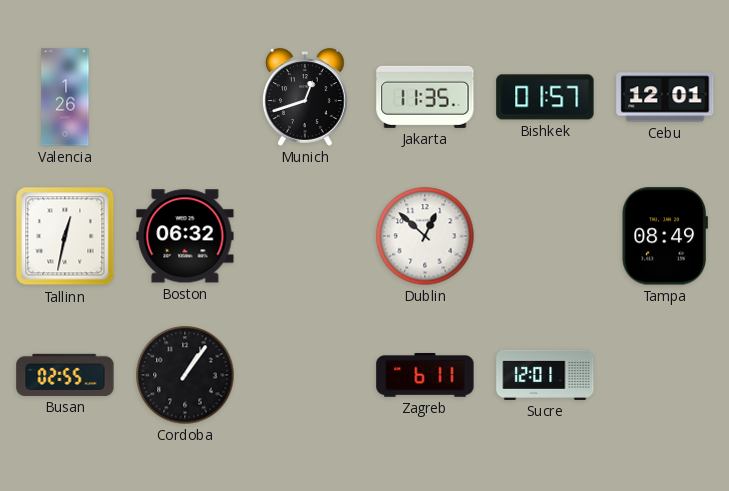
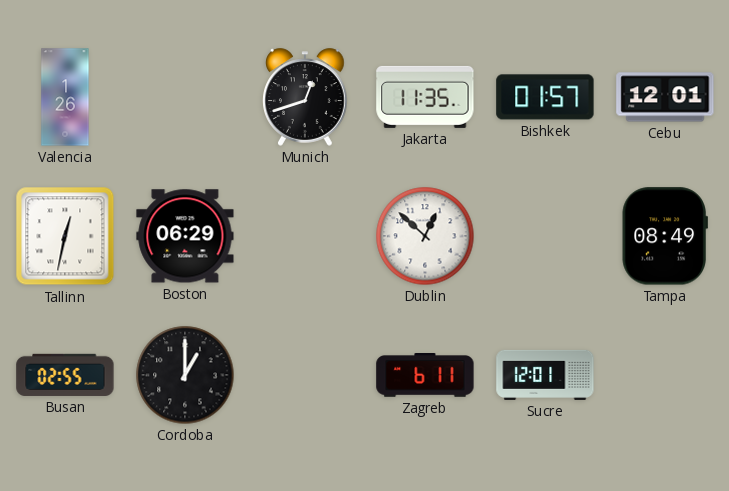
Boston: 06:32 -> 06:29 (185, 236)
Cordoba: 1:06 -> 1:00 (185, 375)
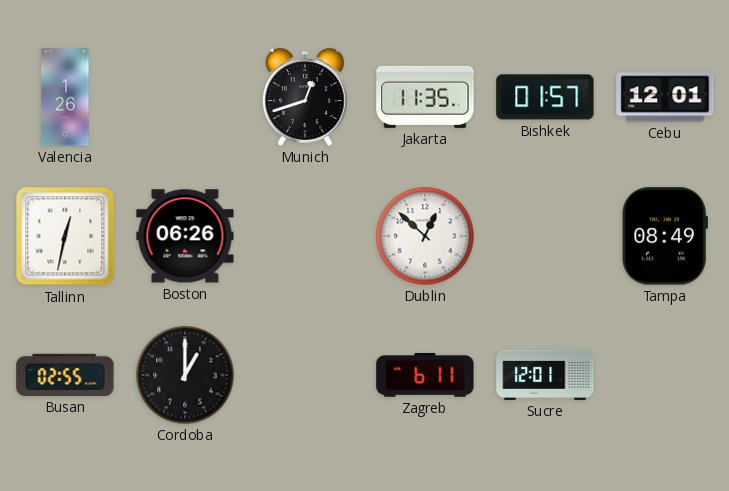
Boston: 06:29 -> 06:26 (185, 236)
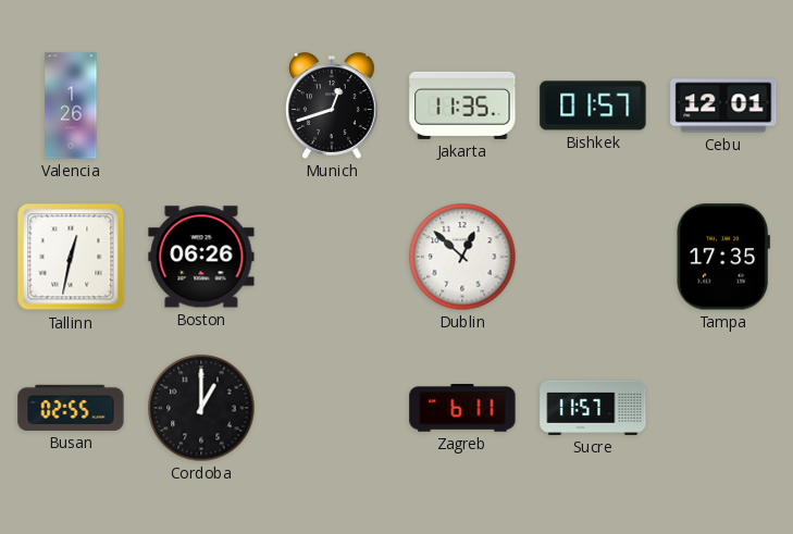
Tampa: 08:49 -> 17:35 (723, 257)
Sucre: 12:01 -> 11:57 (593, 408)
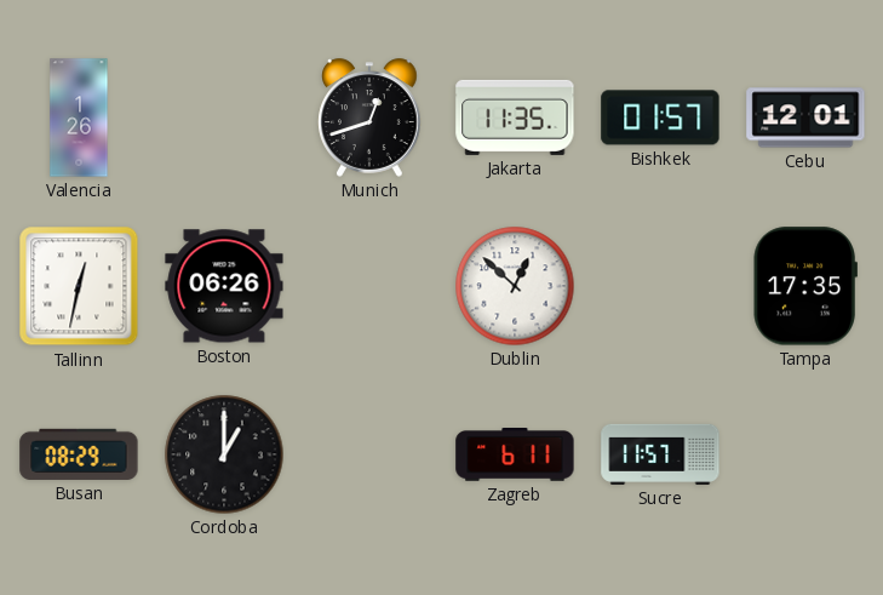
Busan: 02:55 -> 08:29 (79, 454)
